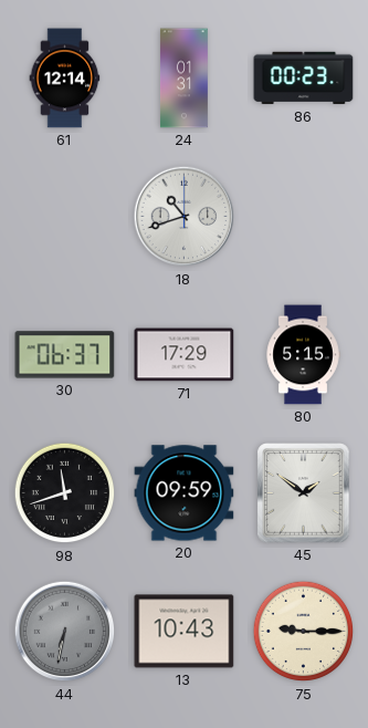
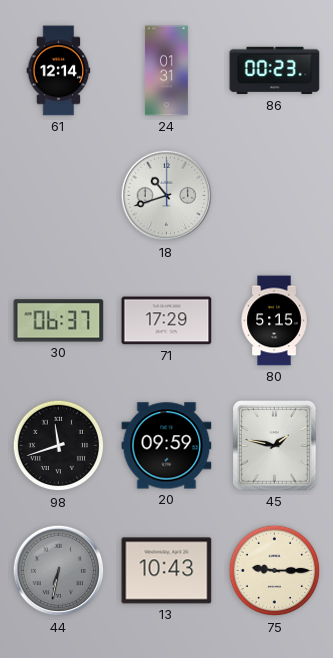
45: 1:51 -> 1:47 (275, 446)
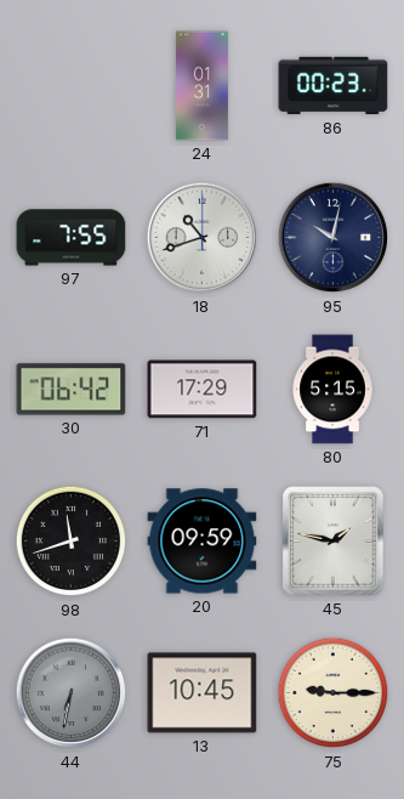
61: 12:14 -> none (59, 71)
97: none -> 7:55 (72, 238)
95: none -> 10:02 (334, 238)
30: 06:37 -> 06:42 (72, 390)
13: 10:43 -> 10:45 (203, 693)
